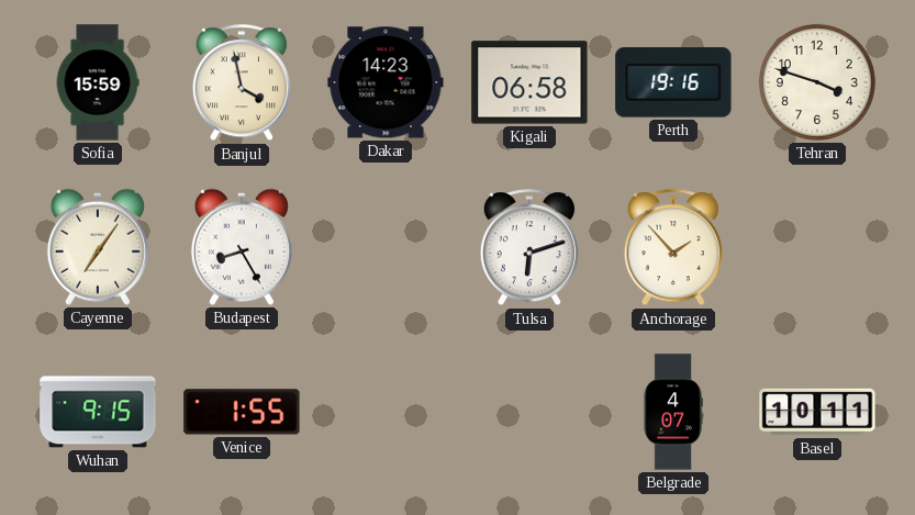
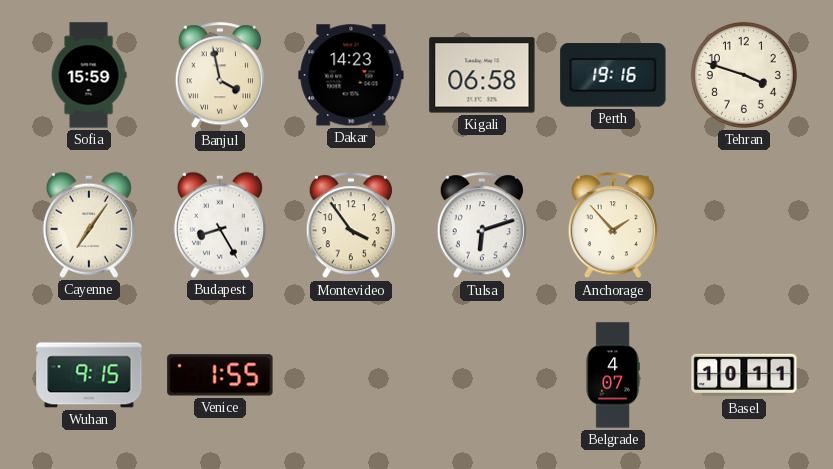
Montevideo: none -> 3:54 (351, 226)
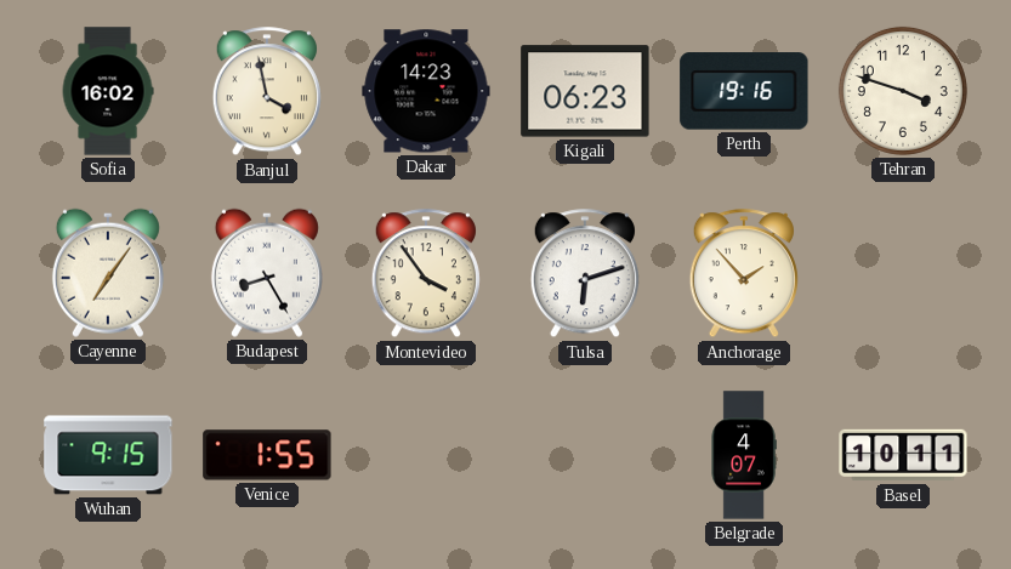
Sofia: 15:59 -> 16:02 (108, 91)
Kigali: 06:58 -> 06:23 (585, 91)
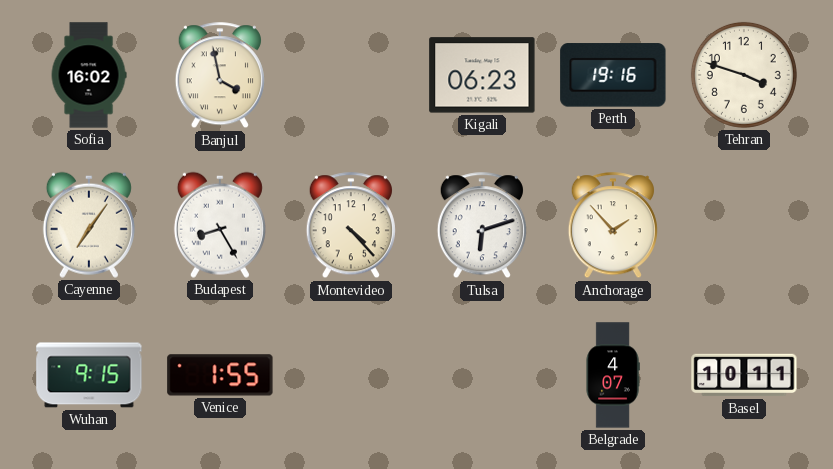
Dakar: 14:23 -> none (426, 91)
Montevideo: 3:54 -> 4:23 (351, 226)
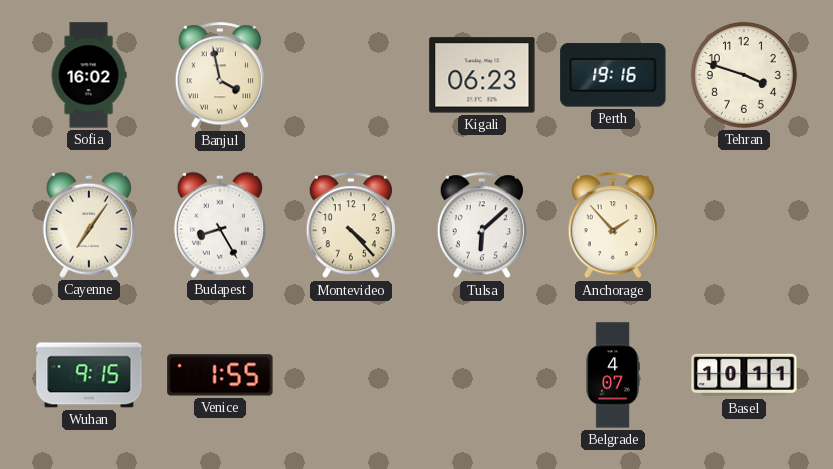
Tulsa: 6:12 -> 6:08 (482, 226)
